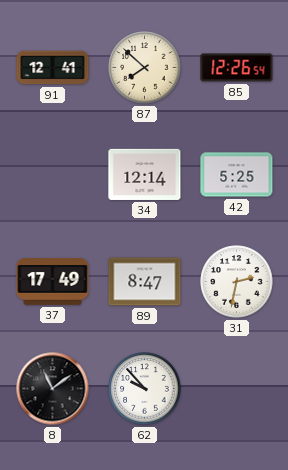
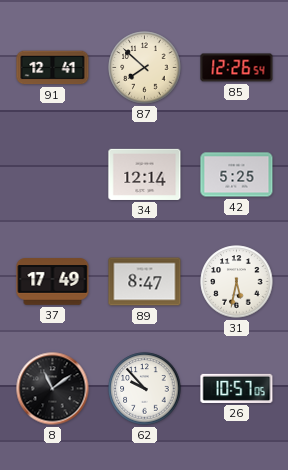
31: 2:32 -> 5:32 (237, 282)
26: none -> 10:57 (237, 388)
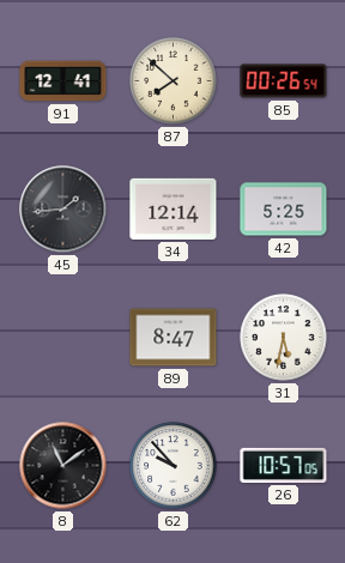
85: 12:26 -> 00:26 (284, 81)
45: none -> 1:44 (63, 210)
37: 17:49 -> none (53, 282)
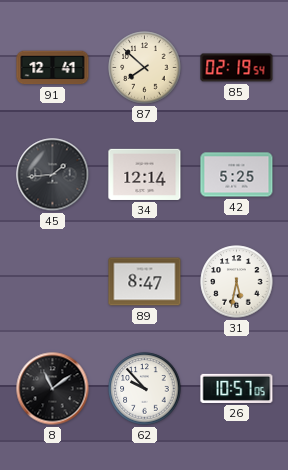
85: 00:26 -> 02:19 (237, 68)
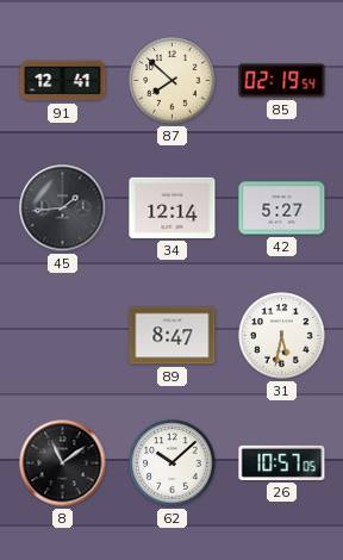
42: 5:25 -> 5:27 (282, 209)
62: 9:53 -> 10:08 (173, 463)
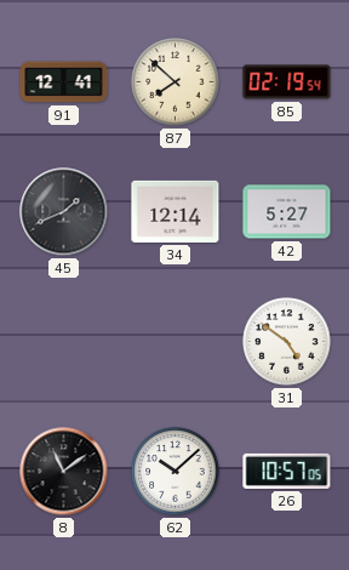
45: 1:44 -> 1:41 (64, 212)
89: 8:47 -> none (173, 336)
31: 5:32 -> 4:51 (287, 342)
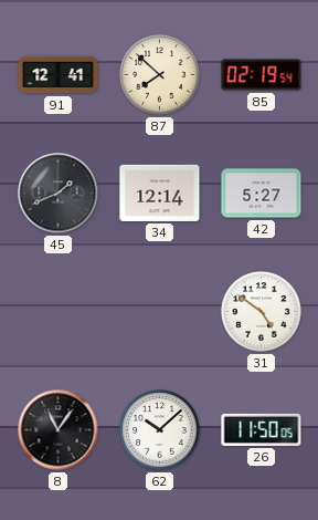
8: 11:09 -> 11:06 (59, 430)
26: 10:57 -> 11:50 (262, 429)
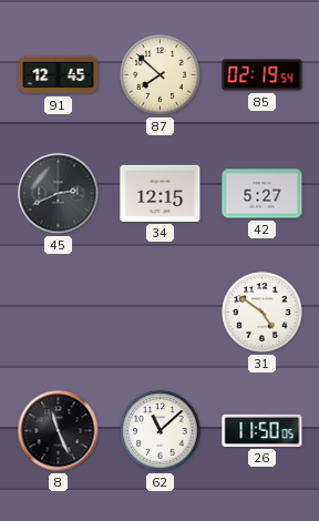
91: 12:41 -> 12:45 (59, 75)
45: 1:41 -> 2:41 (59, 194)
34: 12:14 -> 12:15 (161, 193)
8: 11:06 -> 11:26 (59, 431)
62: 10:08 -> 11:08 (161, 431)
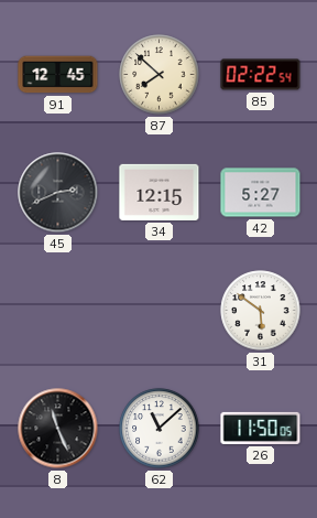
85: 02:19 -> 02:22 (261, 75)
31: 4:51 -> 5:51 (261, 311)
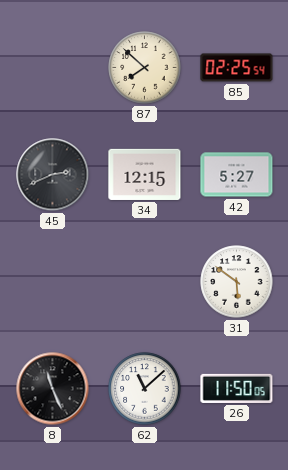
91: 12:45 -> none (58, 75)
85: 02:22 -> 02:25 (237, 68)
